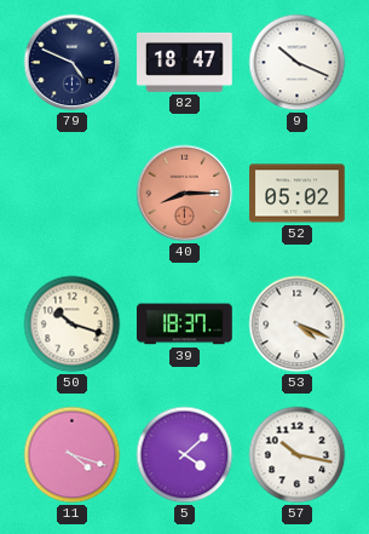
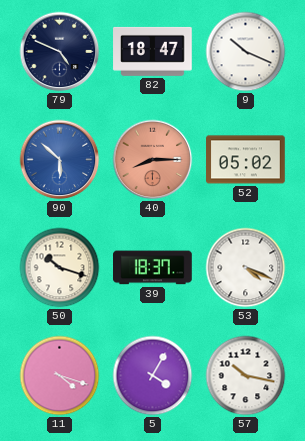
90: none -> 5:52 (60, 160)
5: 4:08 -> 4:05 (153, 376)
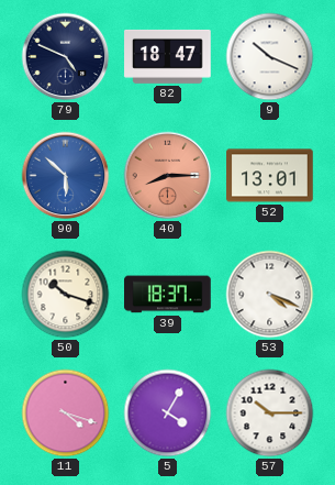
52: 05:02 -> 13:01 (270, 176)
57: 10:17 -> 10:15 (270, 414)
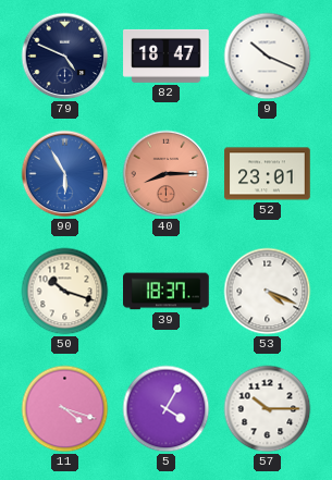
90: 5:52 -> 5:55 (65, 174)
52: 13:01 -> 23:01 (268, 174)
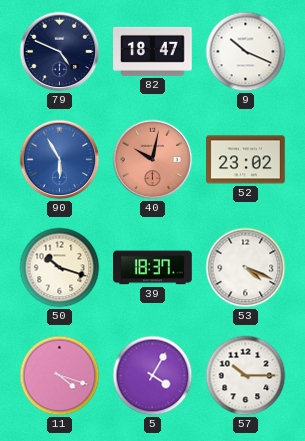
40: 8:15 -> 10:02 (153, 160)
52: 23:01 -> 23:02 (246, 160)
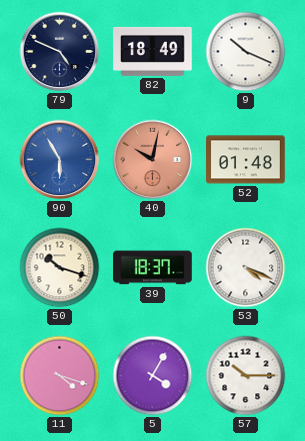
82: 18:47 -> 18:49 (153, 51)
52: 23:02 -> 01:48 (246, 160)
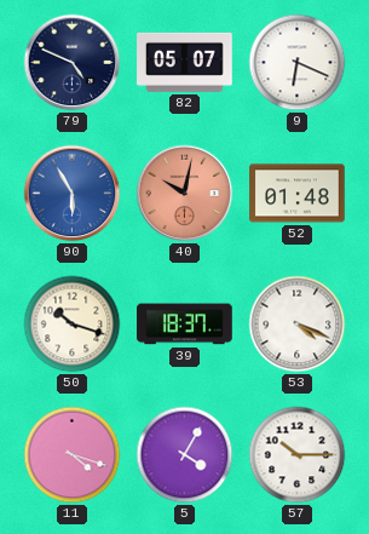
82: 18:49 -> 05:07 (185, 62)
9: 10:19 -> 6:19 (298, 63)
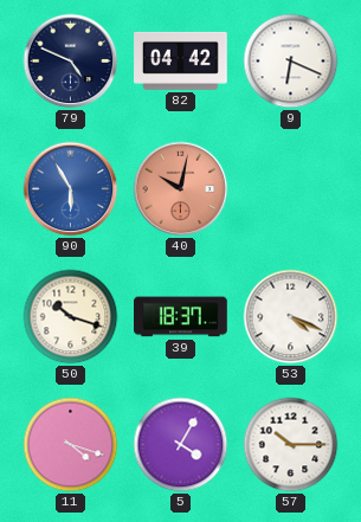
82: 05:07 -> 04:42 (181, 60)
52: 01:48 -> none (298, 194)
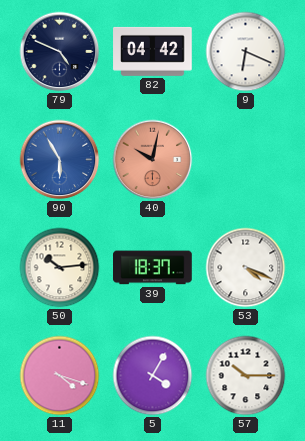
50: 10:18 -> 10:14 (60, 268)
